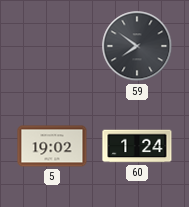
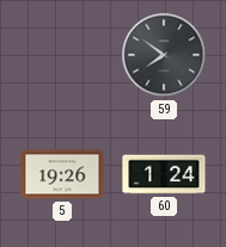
5: 19:02 -> 19:26 (62, 174)
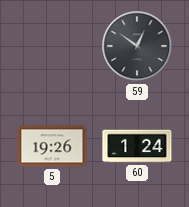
59: 7:51 -> 12:51 (137, 46)
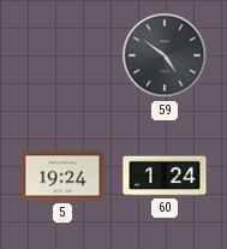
59: 12:51 -> 4:51 (165, 55)
5: 19:26 -> 19:24 (62, 176)
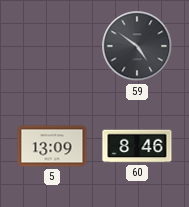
5: 19:24 -> 13:09 (52, 146)
60: 1:24 -> 8:46 (137, 146)
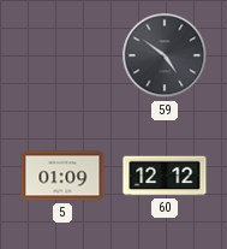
5: 13:09 -> 01:09 (62, 176)
60: 8:46 -> 12:12 (165, 176)
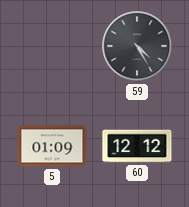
59: 4:51 -> 4:25 (137, 46)
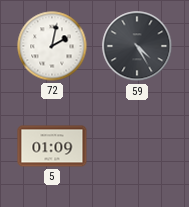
72: none -> 2:02 (52, 46)
60: 12:12 -> none (137, 146)
